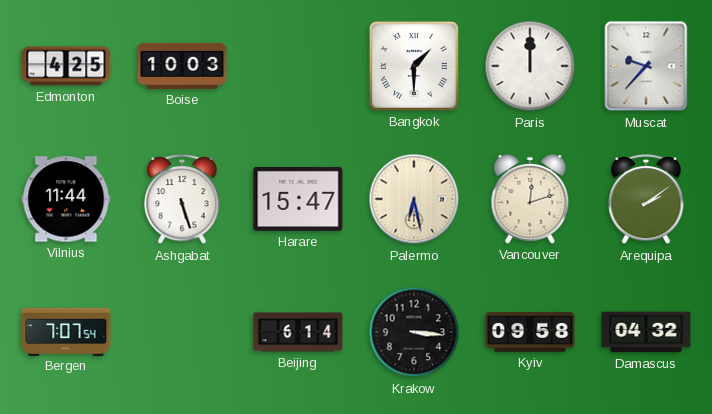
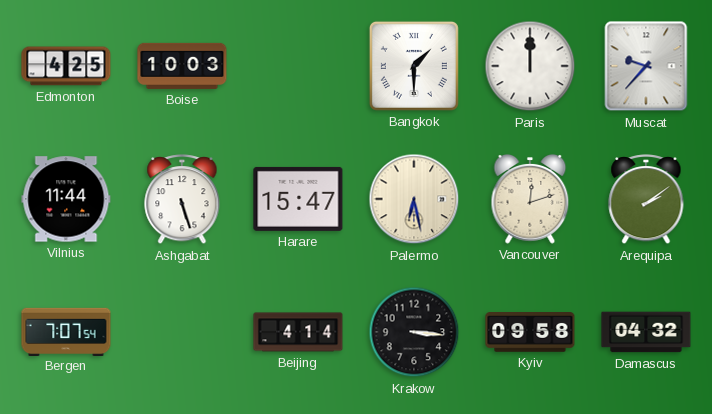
Beijing: 6:14 -> 4:14 (298, 332)
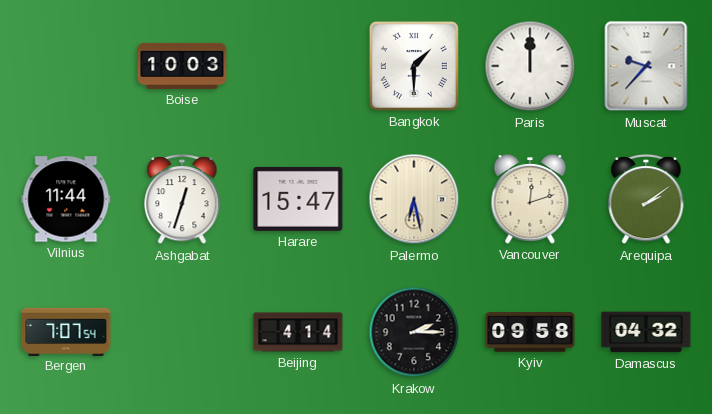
Edmonton: 4:25 -> none (66, 66)
Ashgabat: 5:27 -> 12:33 (182, 200)
Krakow: 3:16 -> 2:15 (414, 332)
